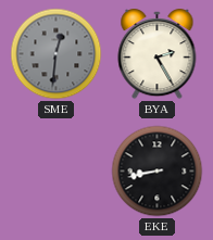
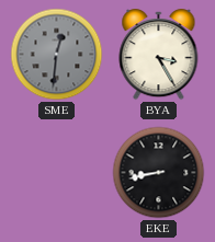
BYA: 2:25 -> 3:25 (159, 55)
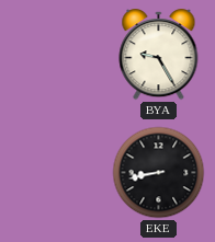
SME: 12:31 -> none (57, 55)
BYA: 3:25 -> 9:25 (159, 55)
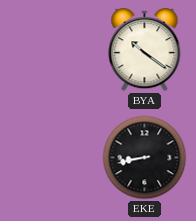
BYA: 9:25 -> 10:21 (145, 50)
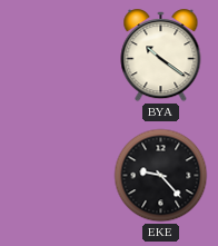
EKE: 8:43 -> 9:23 (161, 176)
